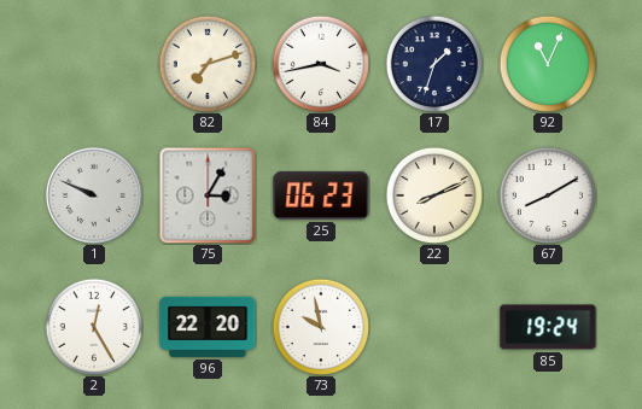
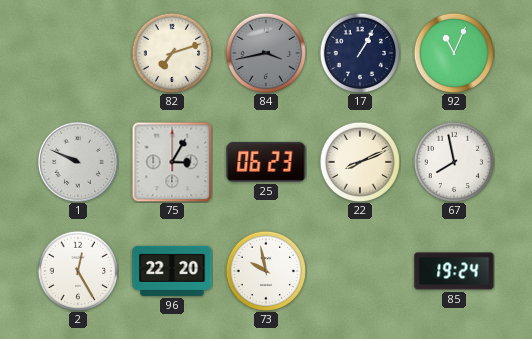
84 dial: white -> grey (266, 53)
17: 1:33 -> 1:05 (360, 53)
67: 8:10 -> 7:58 (454, 162)
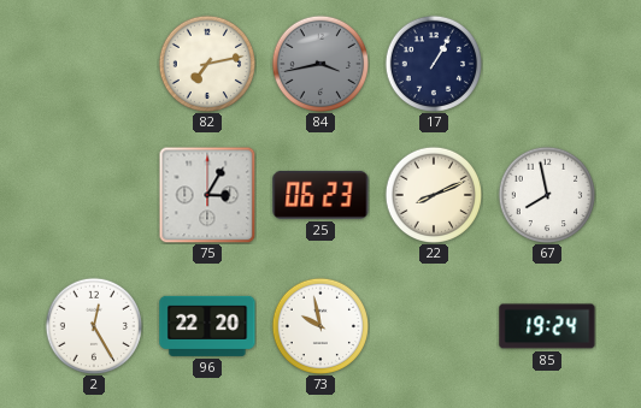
82: 7:12 -> 7:13 (207, 64)
92: 11:04 -> none (454, 53)
1: 9:49 -> none (78, 162)
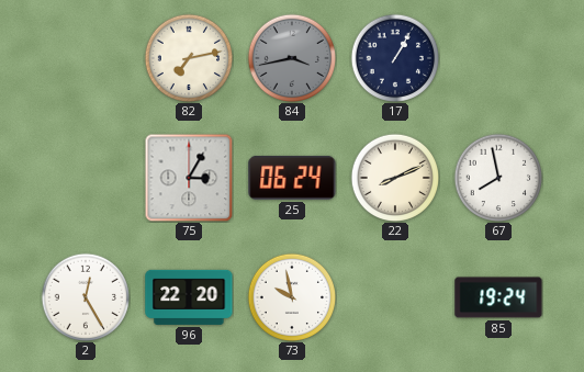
25: 06:23 -> 06:24 (292, 178)
